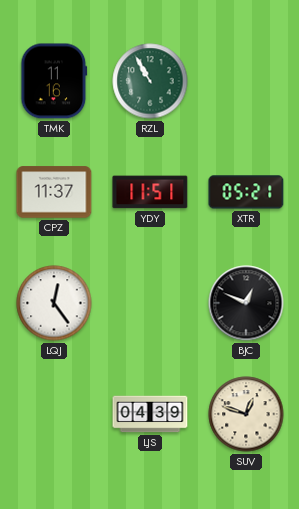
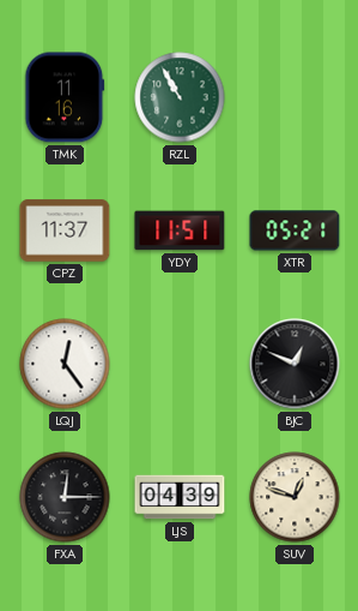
FXA: none -> 12:15 (65, 497)
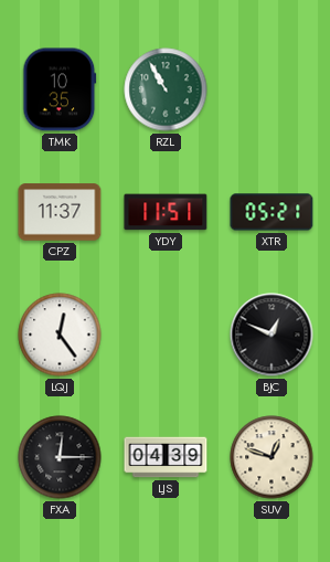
TMK: 11:16 -> 10:35 (60, 89)
